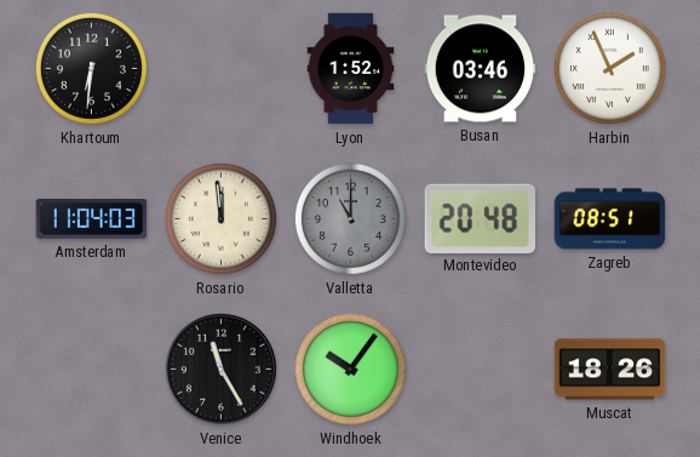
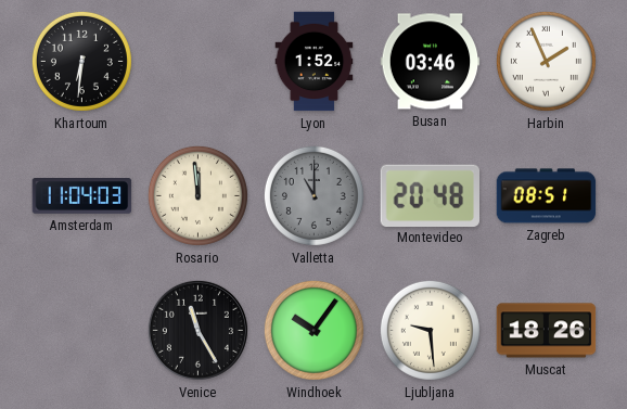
Ljubljana: none -> 9:29 (430, 330)
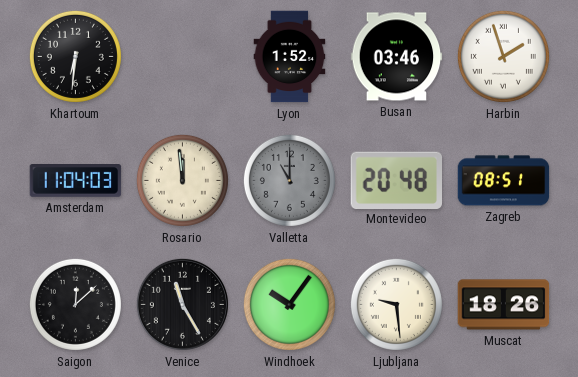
Harbin: 1:56 -> 1:57 (503, 56)
Saigon: none -> 12:08 (75, 304)
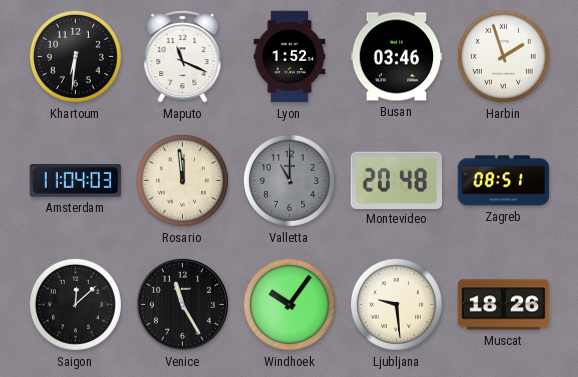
Maputo: none -> 11:19 (183, 57)
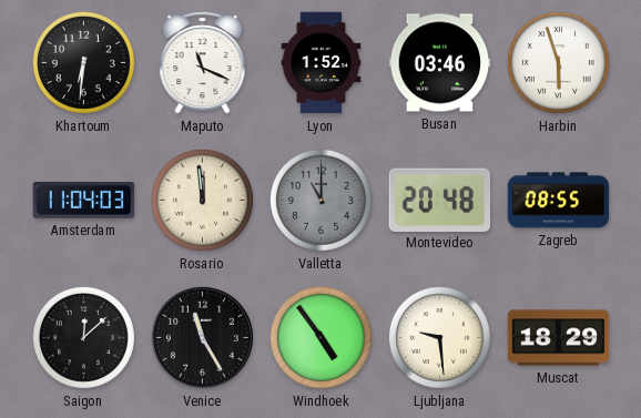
Harbin: 1:57 -> 5:57 (558, 62)
Zagreb: 08:51 -> 08:55 (559, 201)
Windhoek: 10:06 -> 4:54 (320, 337)
Muscat: 18:26 -> 18:29 (559, 338)
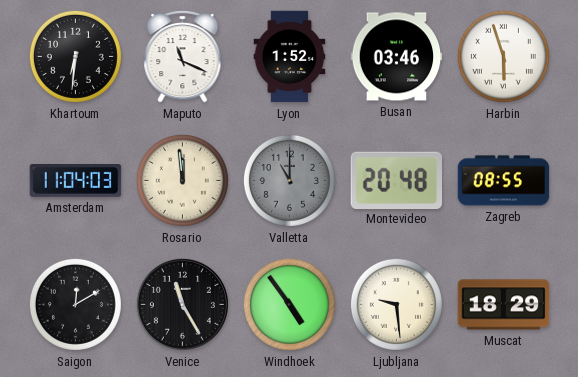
Saigon: 12:08 -> 12:10 (75, 304)
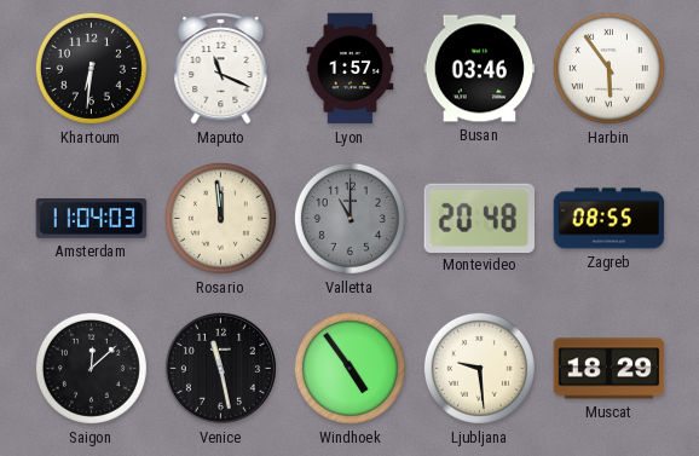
Lyon: 1:52 -> 1:57 (351, 69)
Harbin: 5:57 -> 5:54 (608, 68)
Saigon: 12:10 -> 12:08 (91, 368)
Venice: 11:25 -> 11:28 (220, 368)
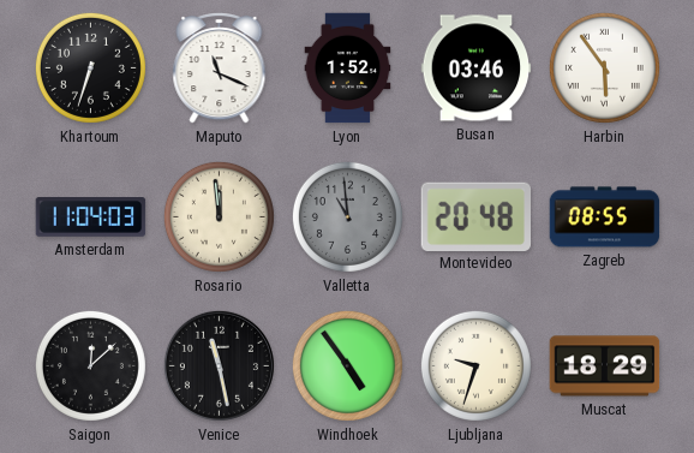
Khartoum: 6:31 -> 6:33 (90, 67)
Lyon: 1:57 -> 1:52 (348, 68)
Valletta: 11:00 -> 10:59 (347, 216)
Ljubljana: 9:29 -> 9:33 (475, 365)
